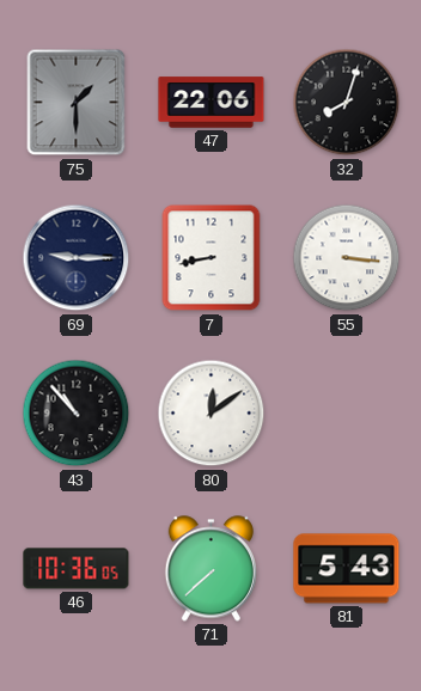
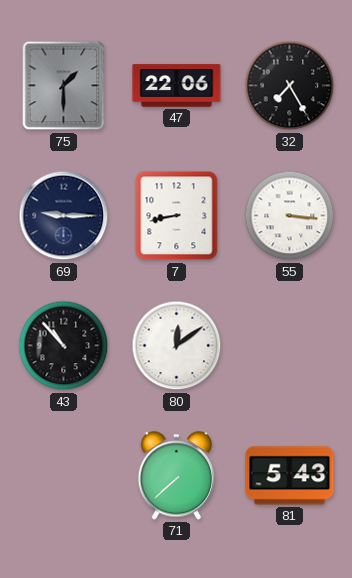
32: 8:03 -> 7:25 (290, 86)
46: 10:36 -> none (77, 569)
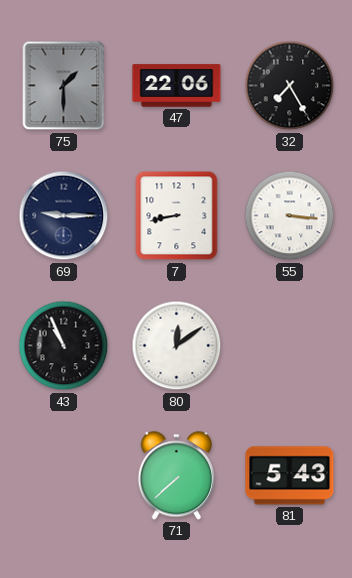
43: 10:53 -> 10:56 (64, 346)
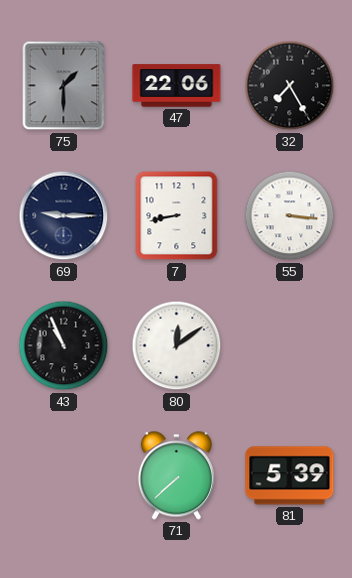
81: 5:43 -> 5:39 (290, 476)
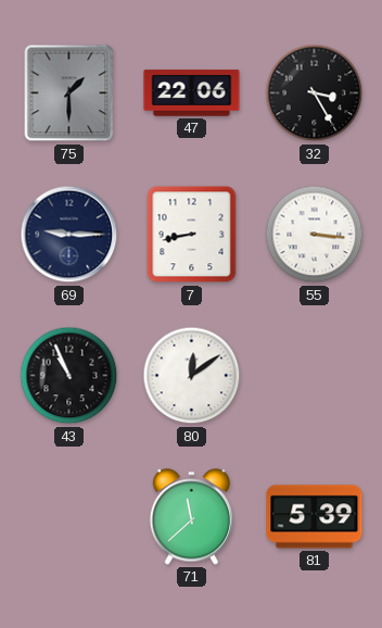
32: 7:25 -> 3:25 (315, 93)
71: 7:38 -> 11:38 (191, 517)
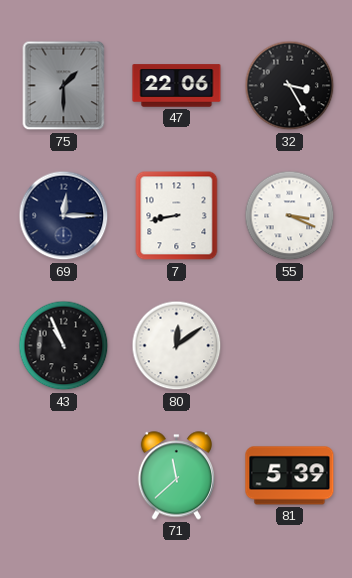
69: 9:15 -> 12:15 (64, 216)
55: 3:16 -> 3:19 (290, 216)
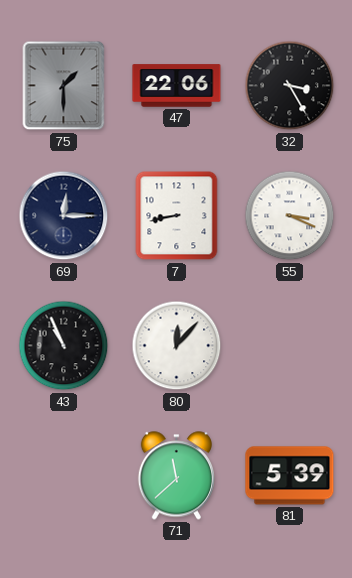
80: 12:09 -> 12:07 (177, 346)
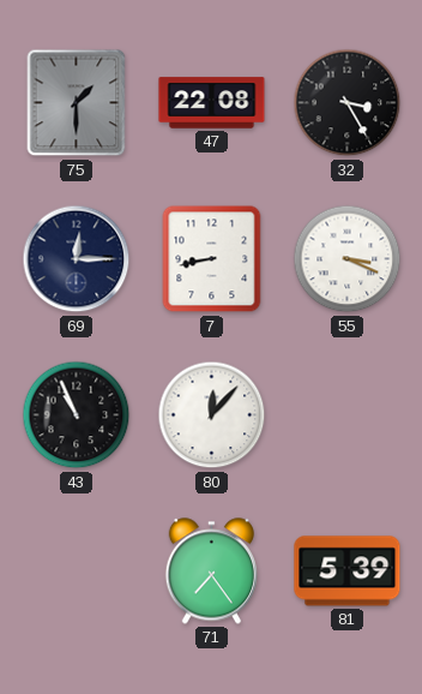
47: 22:06 -> 22:08 (212, 103)
71: 11:38 -> 7:24 (211, 572)
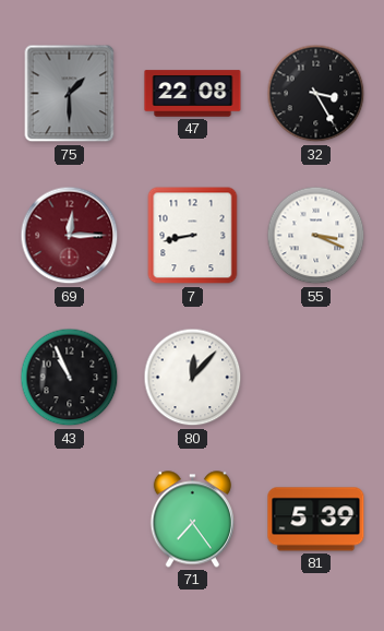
69 dial: navy -> burgundy (70, 236)
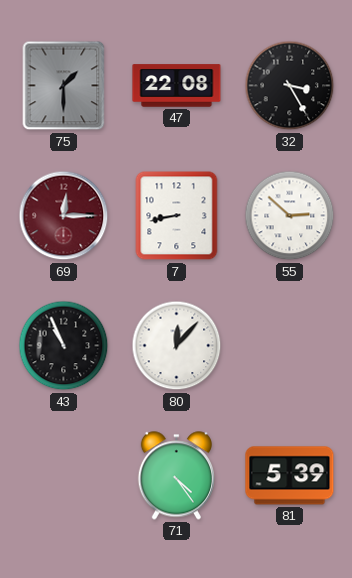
55: 3:19 -> 2:52 (290, 216)
71: 7:24 -> 4:24 (176, 476)
